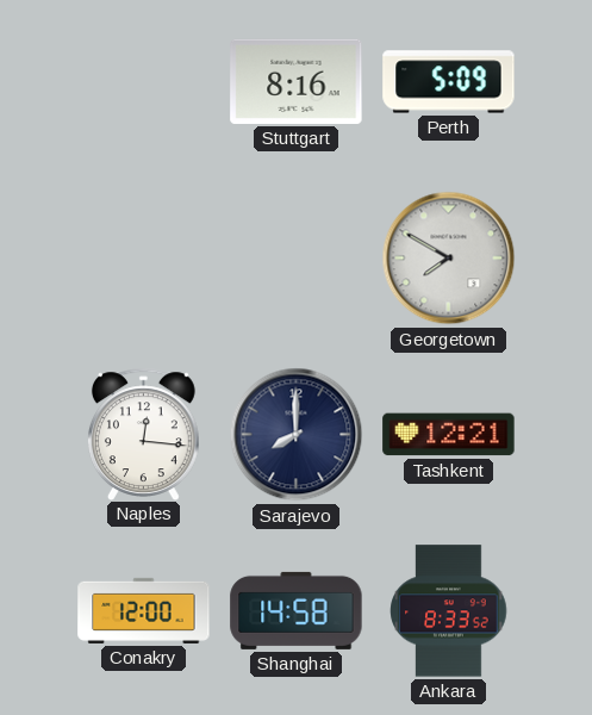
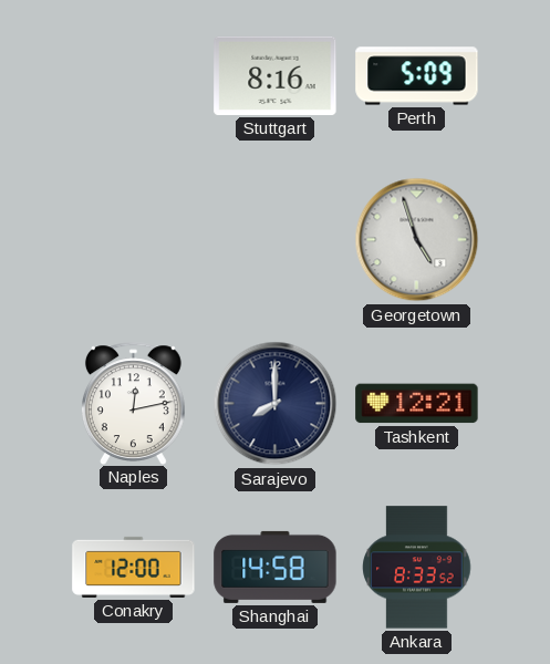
Georgetown: 7:50 -> 4:57 (417, 240)
Naples: 12:16 -> 12:13 (133, 403)
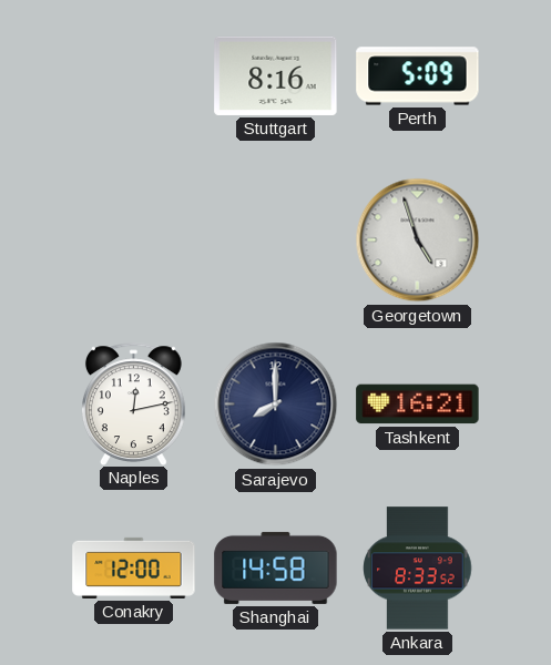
Tashkent: 12:21 -> 16:21 (418, 405)
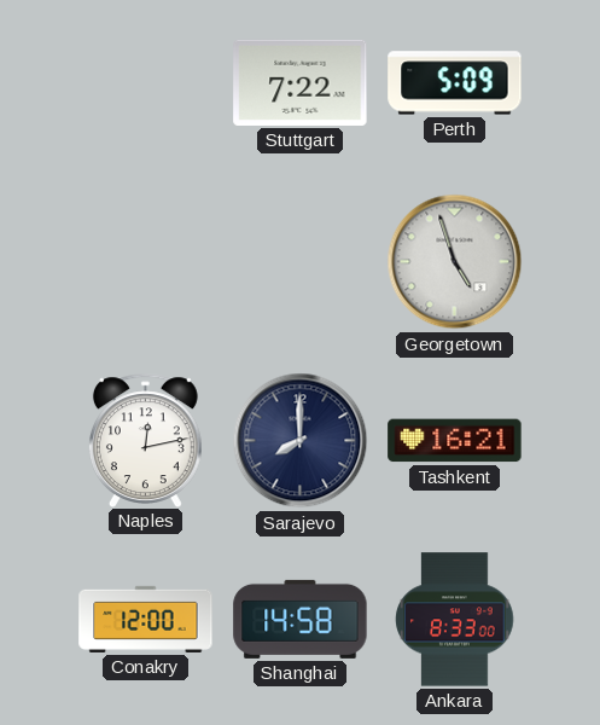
Stuttgart: 8:16 -> 7:22 (301, 82)
Ankara: 8:33:52 -> 8:33:00 (455, 620)
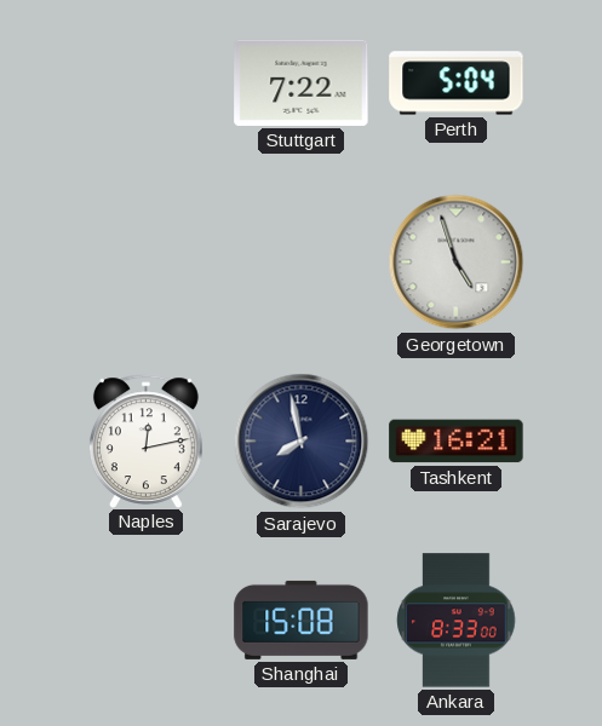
Perth: 5:09 -> 5:04 (457, 83)
Sarajevo: 8:00 -> 7:58 (302, 442)
Conakry: 12:00 -> none (146, 619)
Shanghai: 14:58 -> 15:08 (302, 620)
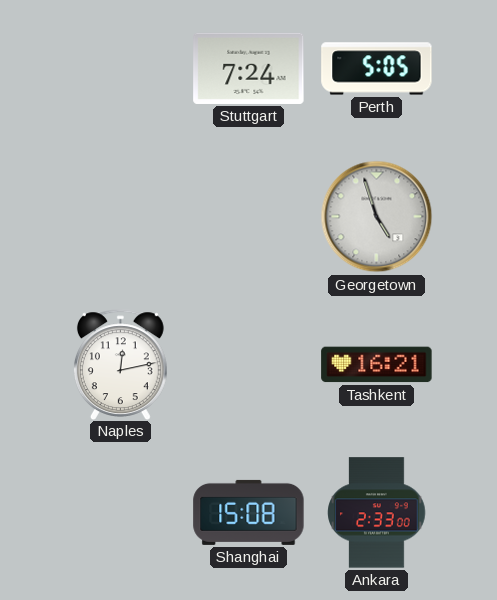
Stuttgart: 7:22 -> 7:24 (249, 68)
Perth: 5:04 -> 5:05 (377, 69)
Sarajevo: 7:58 -> none (302, 442)
Ankara: 8:33 -> 2:33 (377, 513)
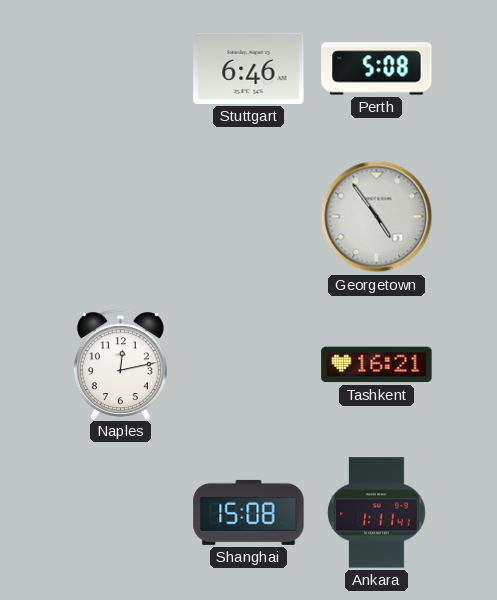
Stuttgart: 7:24 -> 6:46 (249, 68)
Perth: 5:05 -> 5:08 (377, 69)
Georgetown: 4:57 -> 4:54 (377, 217)
Ankara: 2:33 -> 1:11 (377, 513)
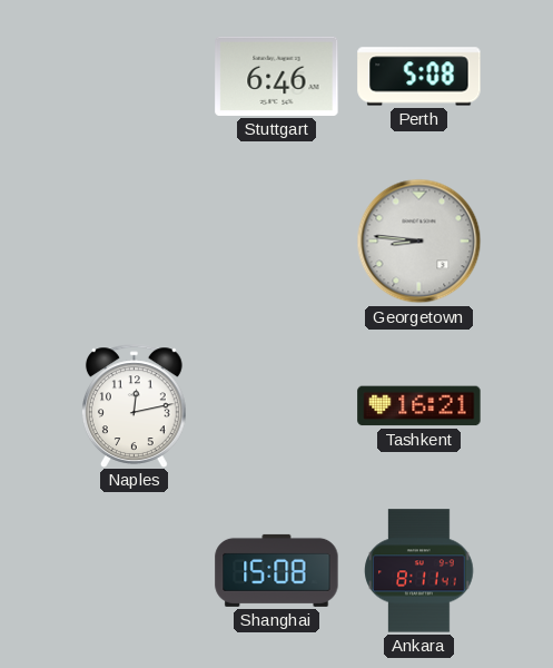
Georgetown: 4:54 -> 8:46 (419, 242)
Ankara: 1:11 -> 8:11 (419, 571)
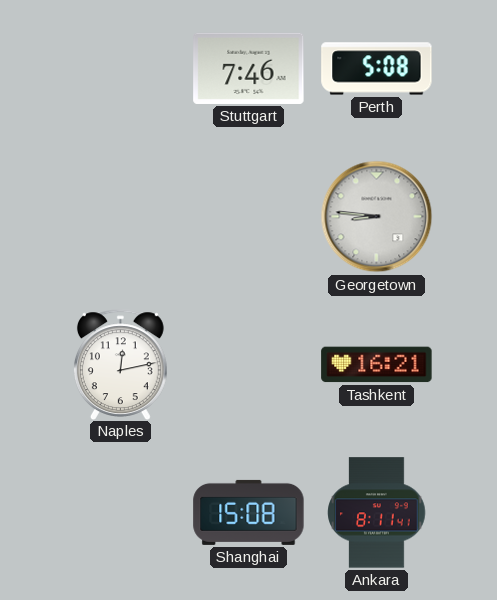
Stuttgart: 6:46 -> 7:46 (249, 68)
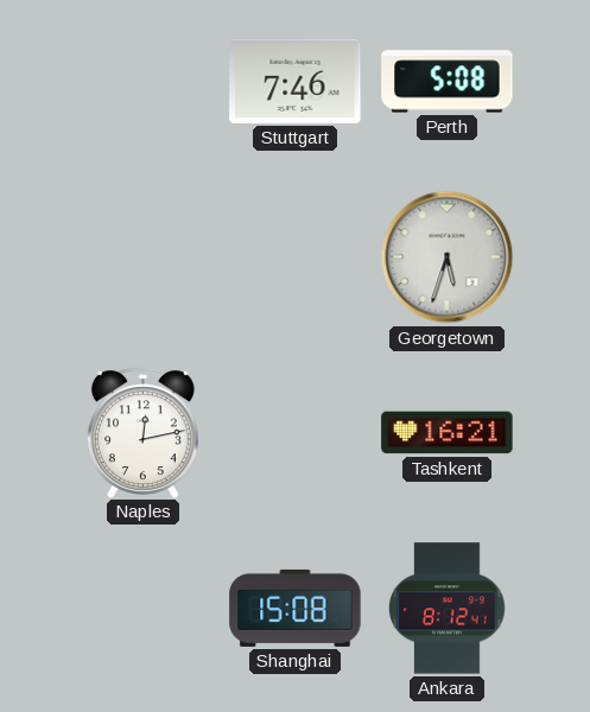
Georgetown: 8:46 -> 5:33 (448, 258)
Ankara: 8:11 -> 8:12 (448, 609)
